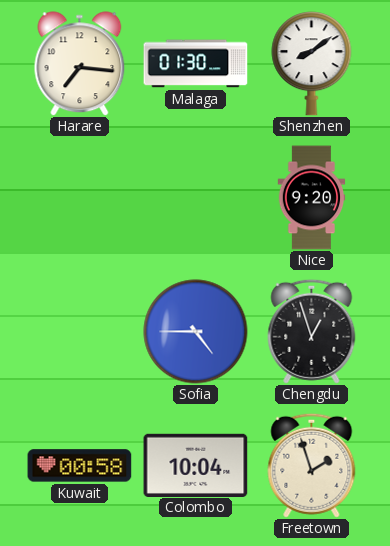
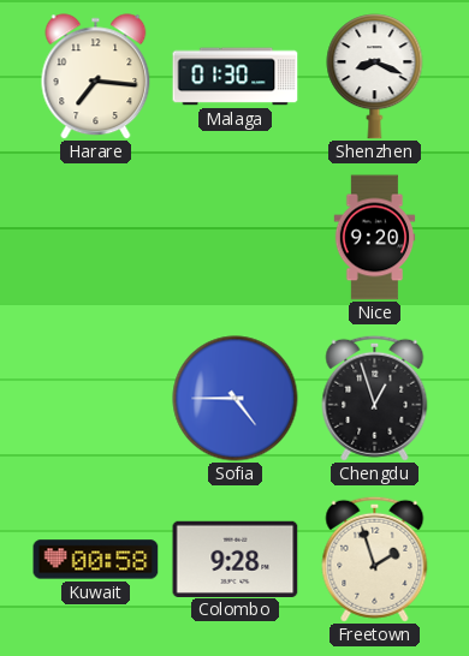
Shenzhen: 8:09 -> 8:19 (375, 77)
Colombo: 10:04 -> 9:28 (236, 559)
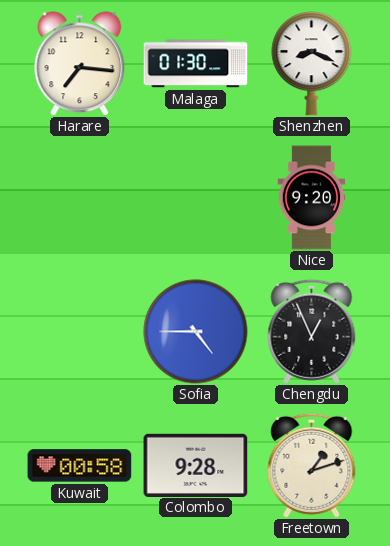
Chengdu: 12:57 -> 12:56 (312, 331)
Freetown: 1:57 -> 1:12 (312, 465)
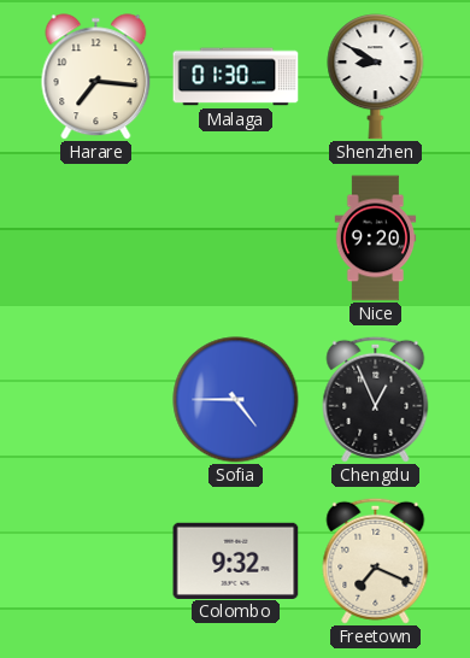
Shenzhen: 8:19 -> 8:50 (376, 77)
Kuwait: 00:58 -> none (80, 466)
Colombo: 9:28 -> 9:32 (236, 560)
Freetown: 1:12 -> 7:19 (376, 560)
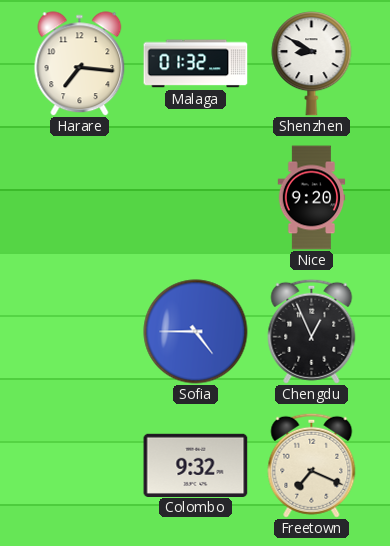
Malaga: 01:30 -> 01:32 (196, 64)
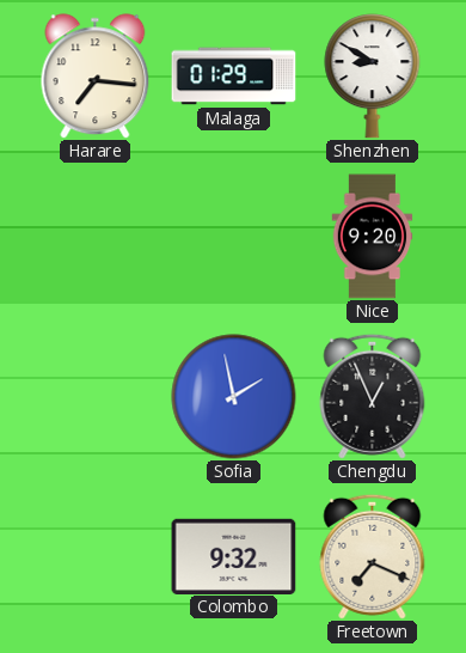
Malaga: 01:32 -> 01:29 (234, 77)
Sofia: 4:45 -> 1:58 (234, 397)
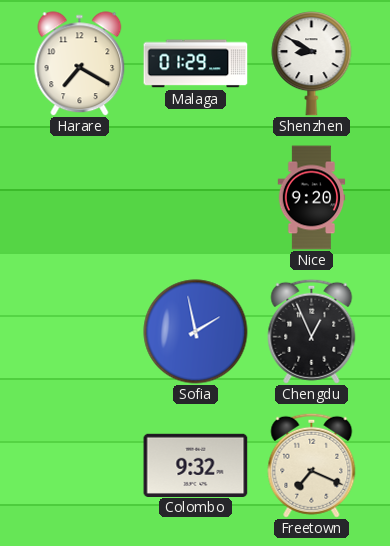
Harare: 7:16 -> 7:20 (80, 64)
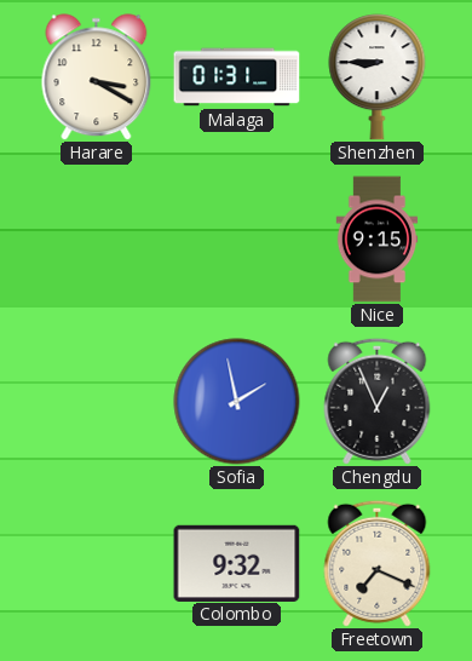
Harare: 7:20 -> 3:20 (97, 77)
Malaga: 01:29 -> 01:31 (237, 77)
Shenzhen: 8:50 -> 8:45 (378, 77)
Nice: 9:20 -> 9:15 (378, 240)
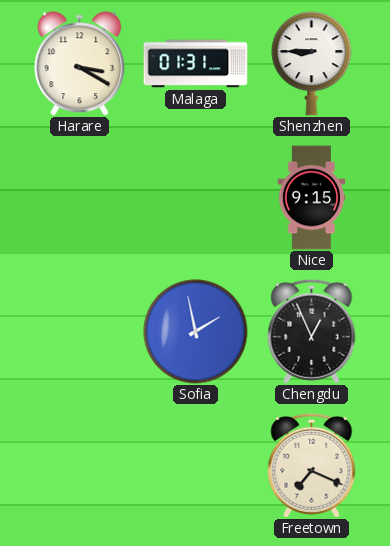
Colombo: 9:32 -> none (237, 563)
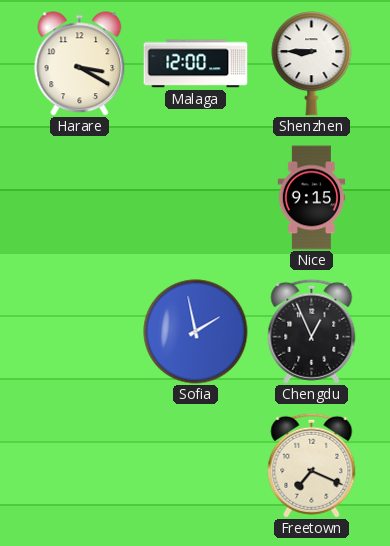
Malaga: 01:31 -> 12:00 (196, 64)
